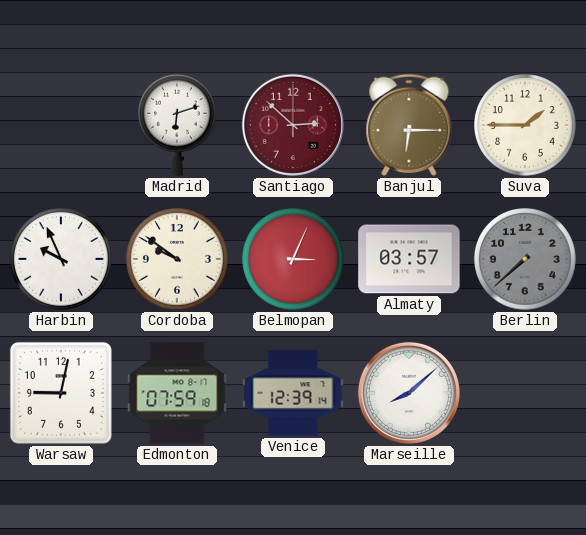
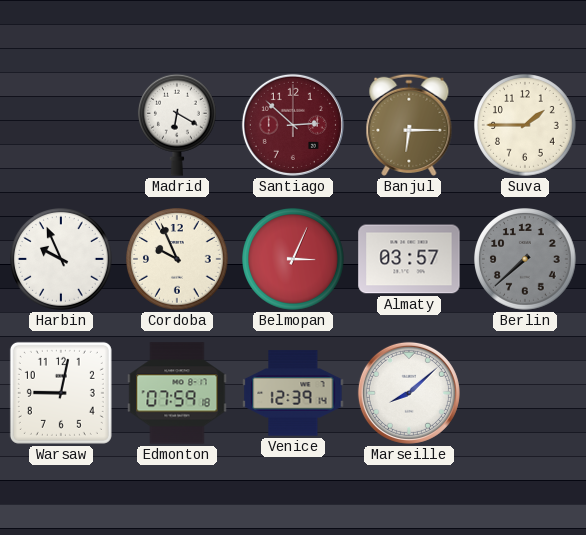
Madrid: 6:12 -> 6:20 (177, 125)
Cordoba: 9:51 -> 9:56 (178, 260)
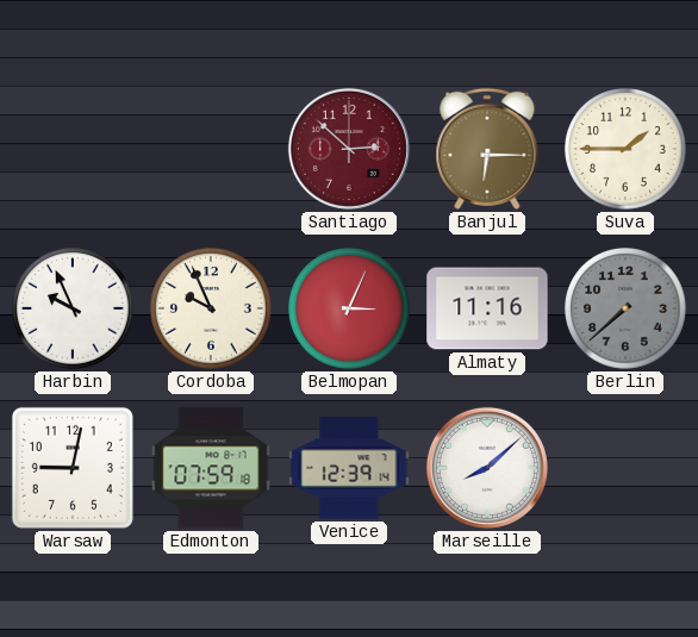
Madrid: 6:20 -> none (177, 125)
Almaty: 03:57 -> 11:16 (487, 308)
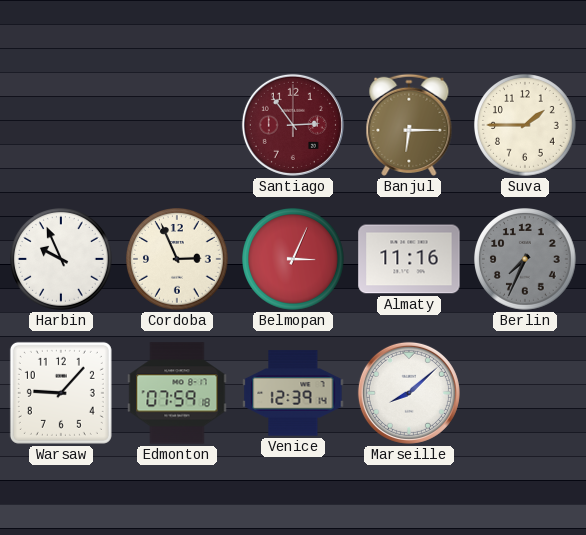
Santiago: 2:52 -> 2:54 (293, 125)
Cordoba: 9:56 -> 2:56 (178, 260)
Berlin: 7:38 -> 7:34 (526, 260)
Warsaw: 9:02 -> 9:07 (61, 393)
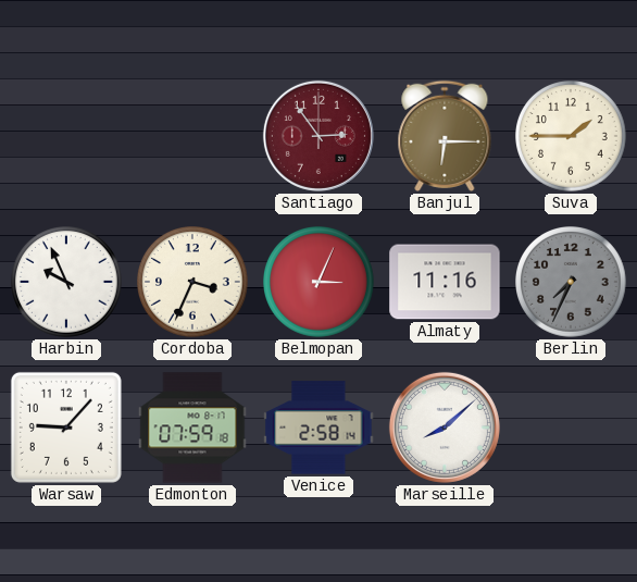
Cordoba: 2:56 -> 3:34 (193, 283)
Venice: 12:39 -> 2:58 (318, 428)
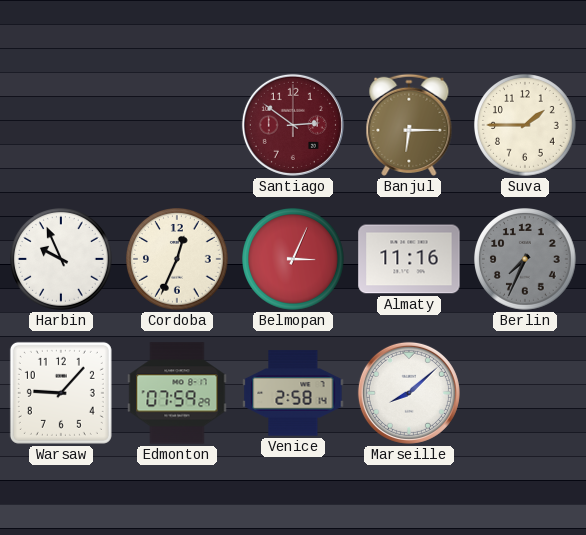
Santiago: 2:54 -> 2:51 (293, 125)
Cordoba: 3:34 -> 12:34 (178, 260)
Edmonton: 07:59:18 -> 07:59:29 (177, 393)
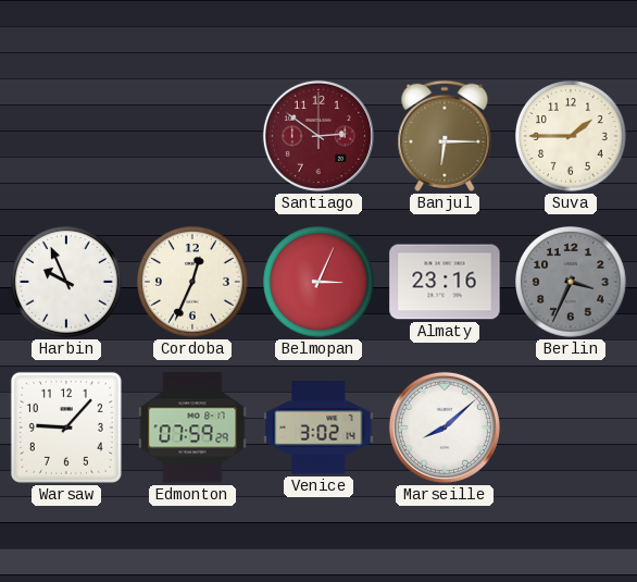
Almaty: 11:16 -> 23:16 (445, 282)
Berlin: 7:34 -> 3:34 (572, 283)
Venice: 2:58 -> 3:02 (318, 428)
